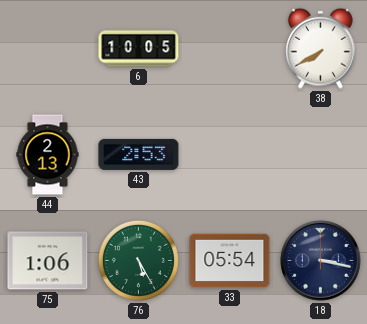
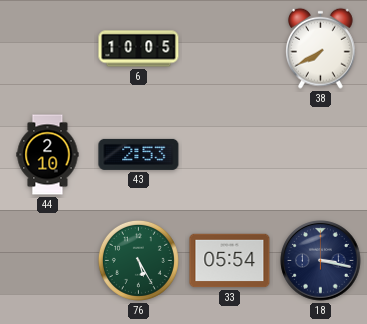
44: 2:13 -> 2:10 (48, 155)
75: 1:06 -> none (48, 261)
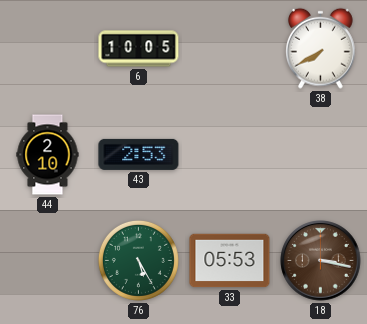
33: 05:54 -> 05:53 (230, 261)
18 dial: navy -> brown (321, 261)
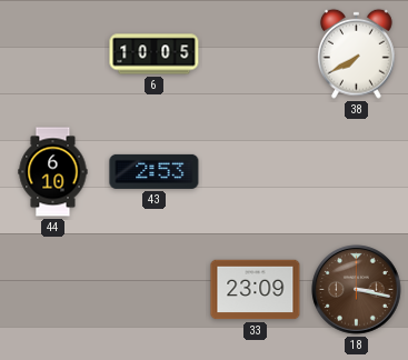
44: 2:10 -> 6:10 (53, 172)
76: 5:25 -> none (138, 260)
33: 05:53 -> 23:09 (256, 290)
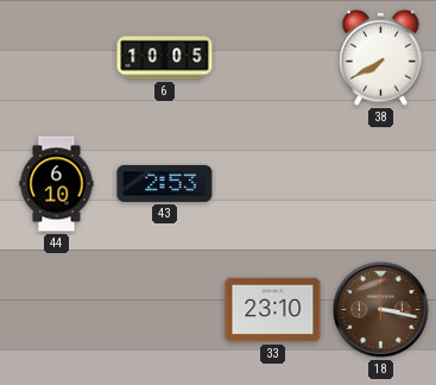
33: 23:09 -> 23:10 (273, 310)
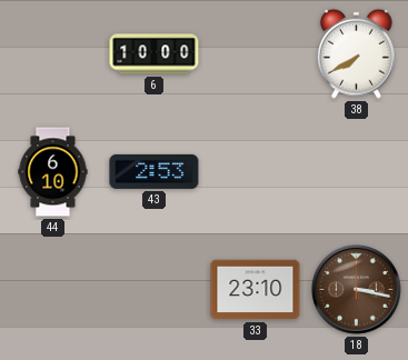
6: 10:05 -> 10:00 (155, 54)
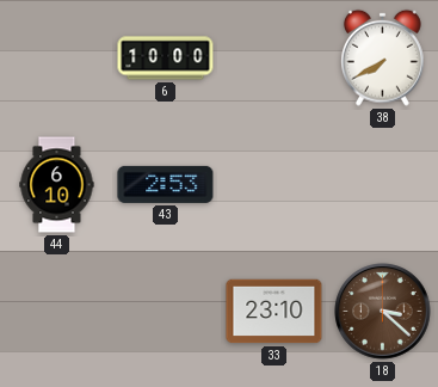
18: 3:17 -> 3:22 (383, 312)
